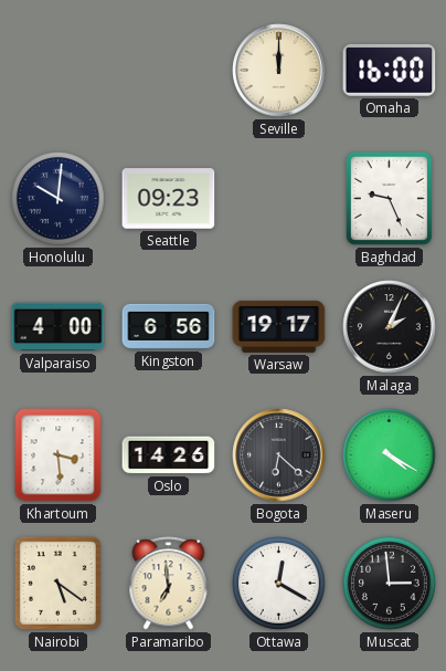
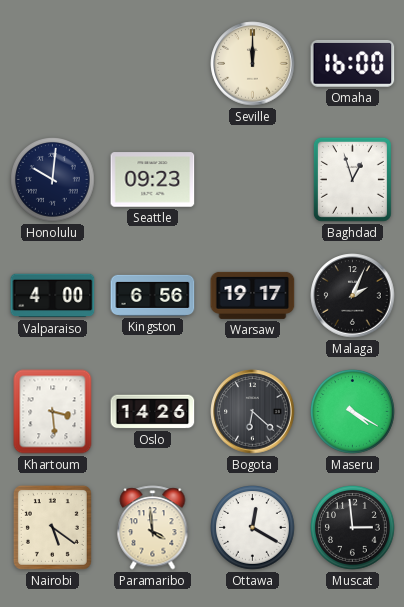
Baghdad: 9:26 -> 12:57 (352, 179)
Paramaribo: 6:59 -> 3:59 (153, 528)
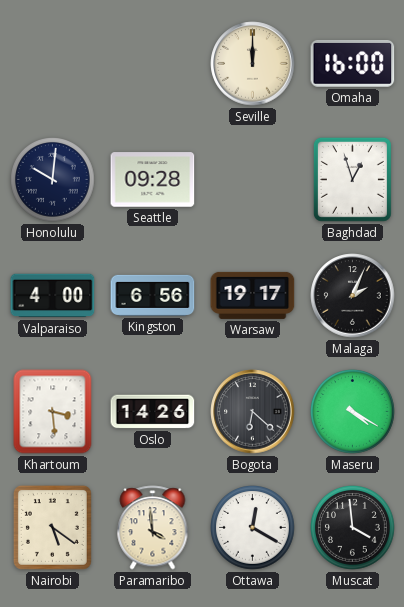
Seattle: 09:23 -> 09:28 (153, 180)
Muscat: 2:59 -> 3:59 (353, 528)
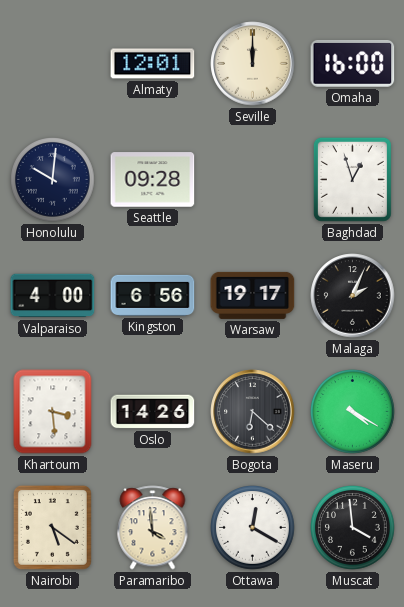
Almaty: none -> 12:01 (153, 64)
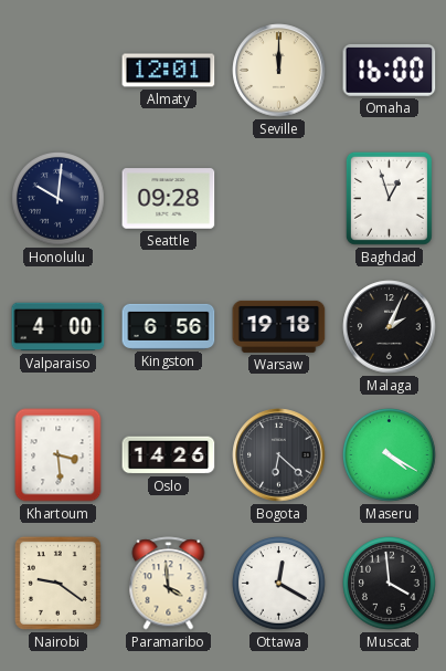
Warsaw: 19:17 -> 19:18 (279, 326)
Nairobi: 5:21 -> 9:21 (57, 583)
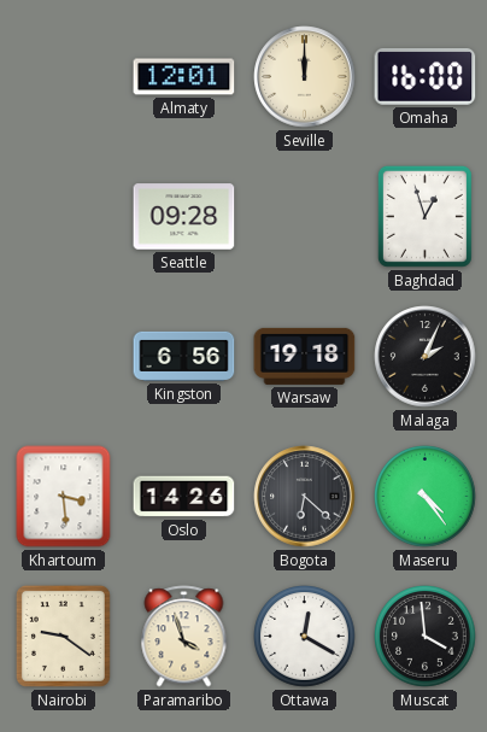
Honolulu: 10:01 -> none (59, 199)
Valparaiso: 4:00 -> none (59, 327)
Maseru: 4:20 -> 4:24 (426, 497)
Paramaribo: 3:59 -> 3:57 (184, 637)
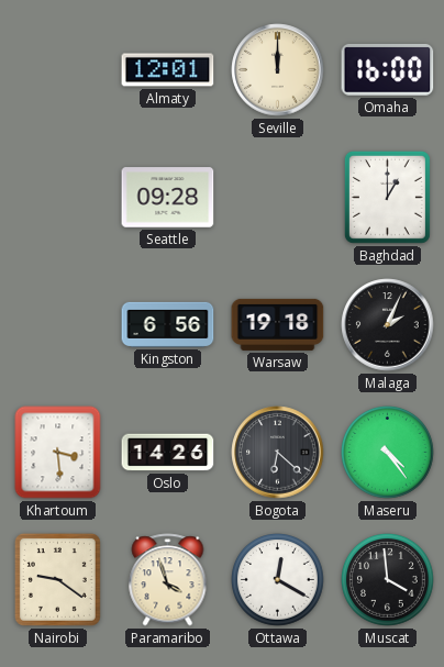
Baghdad: 12:57 -> 1:00 (387, 197)
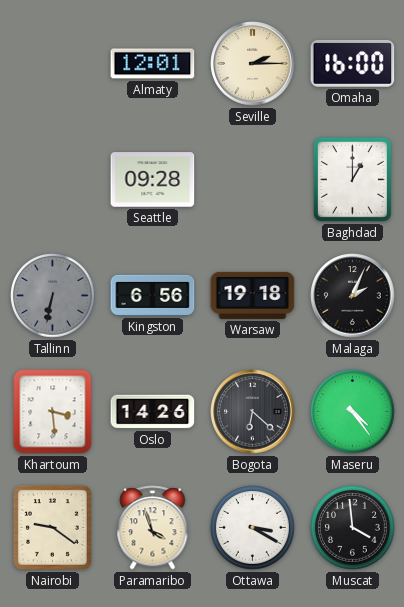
Seville: 12:00 -> 2:15 (253, 64)
Tallinn: none -> 6:32 (53, 296)
Ottawa: 12:20 -> 3:20 (253, 528)
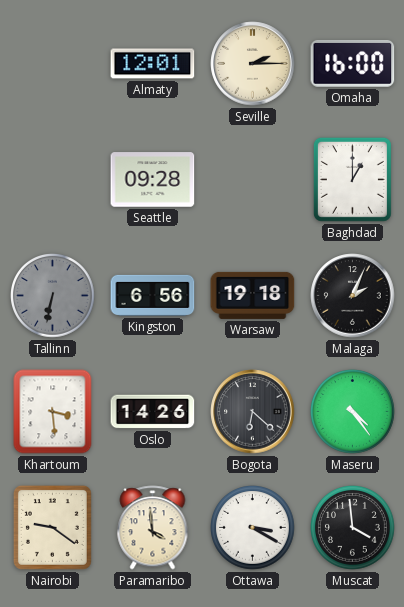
Paramaribo: 3:57 -> 3:59 (153, 528)
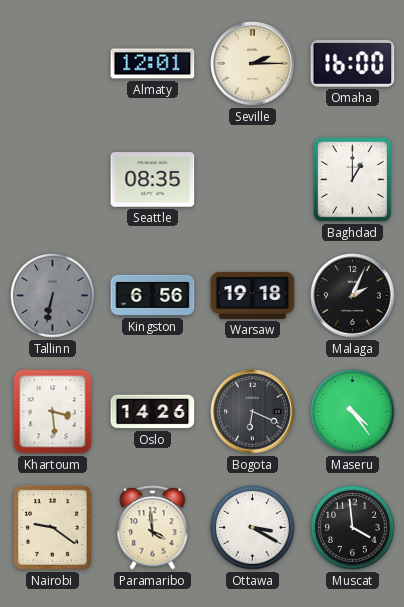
Seattle: 09:28 -> 08:35 (153, 180)
Bogota: 6:22 -> 6:19 (253, 412)
